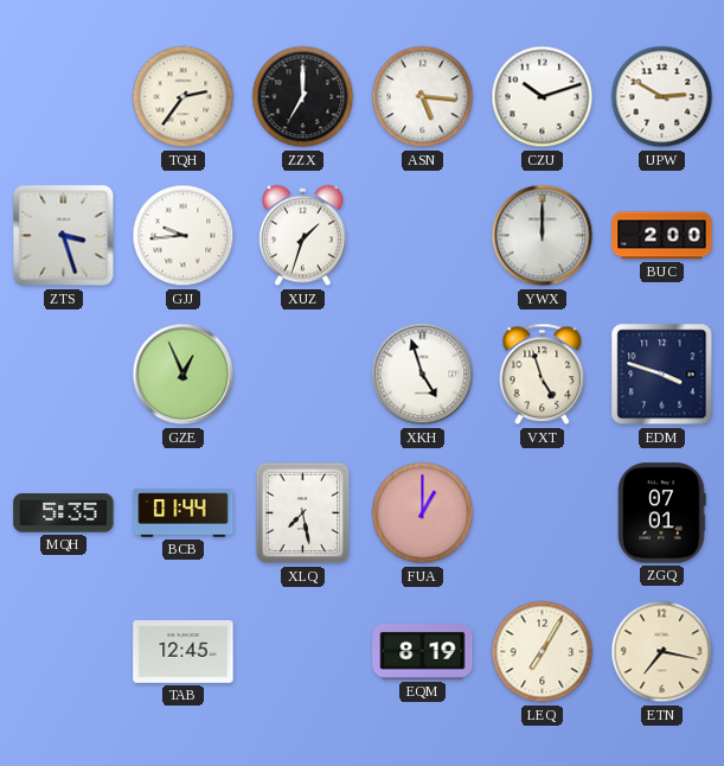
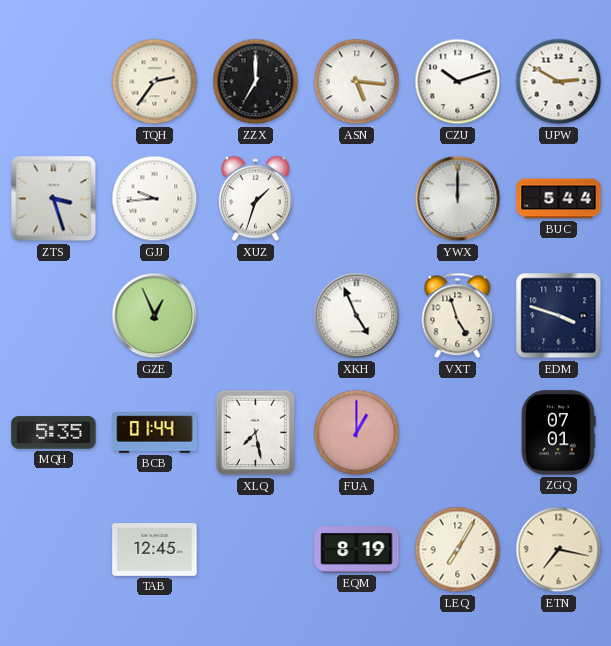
BUC: 2:00 -> 5:44 (559, 199)
XKH: 4:57 -> 4:56 (357, 316)
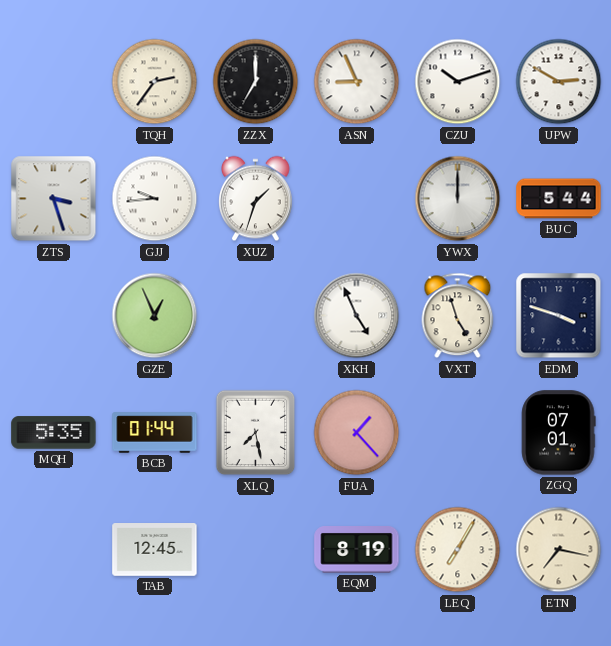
ASN: 5:16 -> 8:56 (357, 82)
FUA: 1:00 -> 1:23 (357, 433)
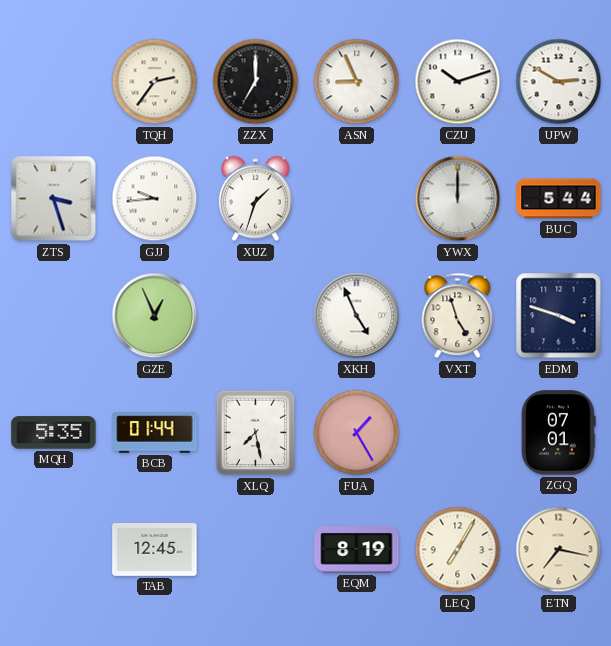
FUA: 1:23 -> 1:25 (357, 433)
